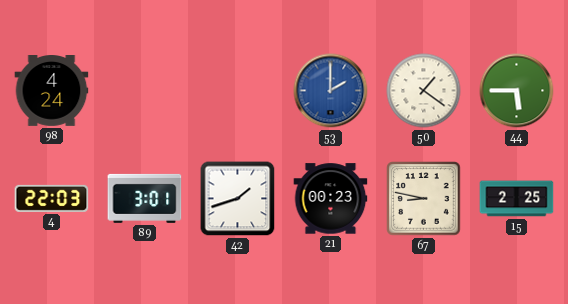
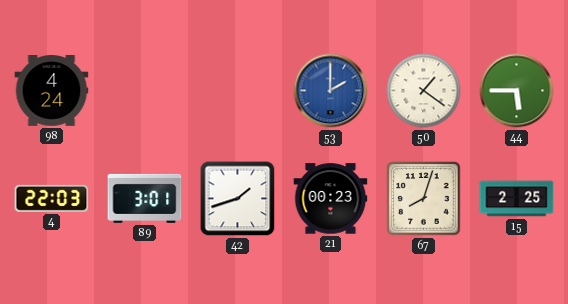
67: 8:47 -> 8:03 (424, 199)
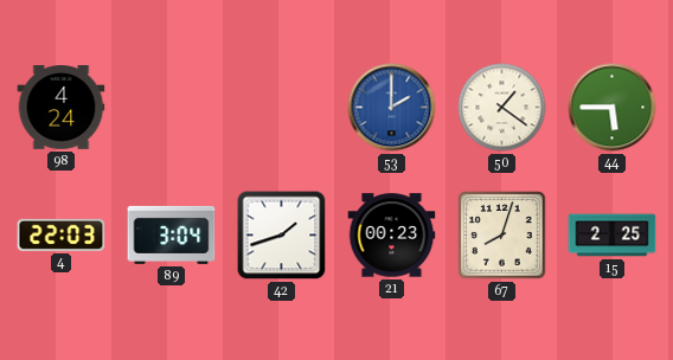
89: 3:01 -> 3:04 (172, 234)
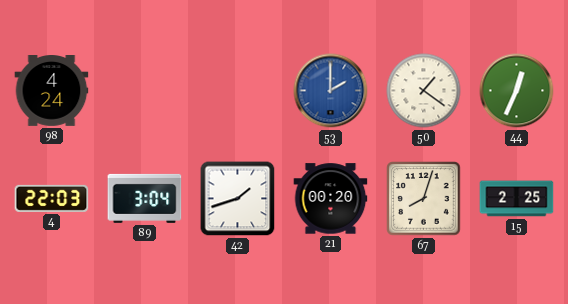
44: 5:45 -> 12:34 (517, 91)
21: 00:23 -> 00:20 (331, 199)
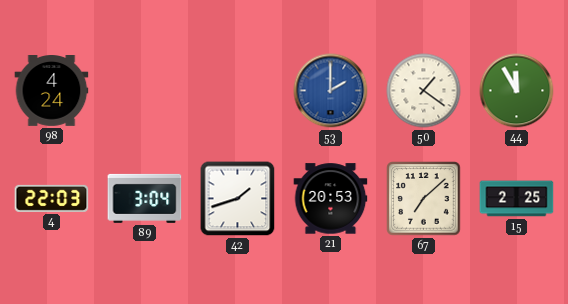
44: 12:34 -> 11:55 (517, 91)
21: 00:20 -> 20:53 (331, 199)
67: 8:03 -> 7:08 (424, 199)
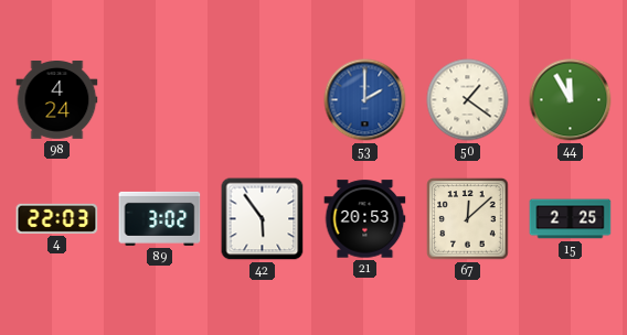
89: 3:04 -> 3:02 (160, 218)
42: 1:42 -> 5:54 (263, 219)
67: 7:08 -> 12:08 (468, 219)
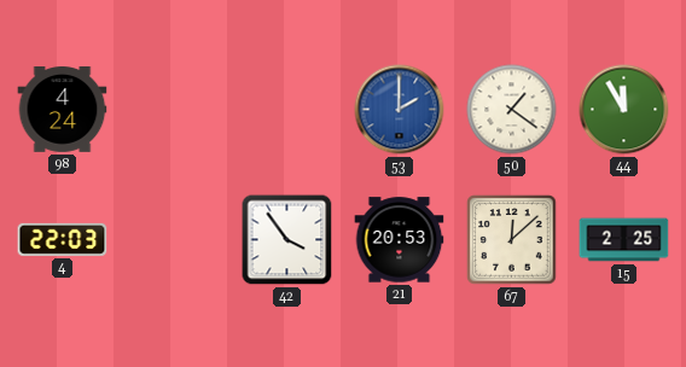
89: 3:02 -> none (160, 218)
42: 5:54 -> 3:54 (287, 240)
